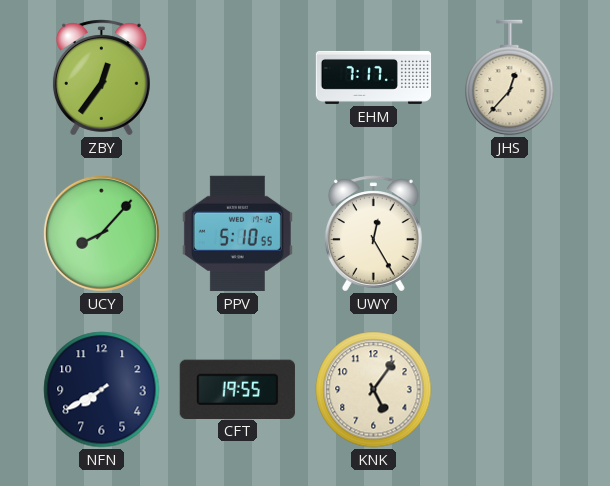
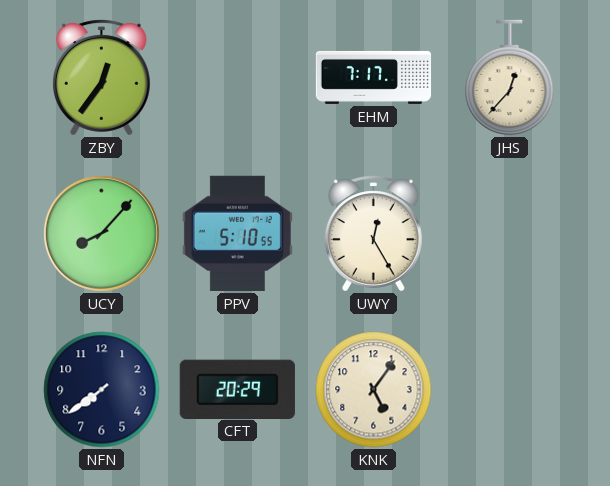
NFN: 7:40 -> 7:39 (102, 390)
CFT: 19:55 -> 20:29 (237, 389)
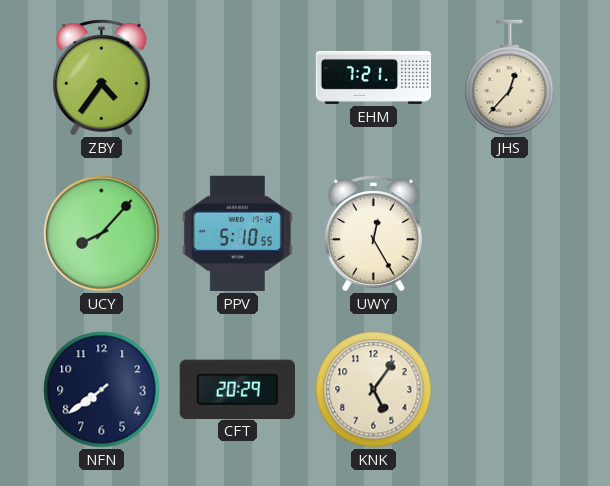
ZBY: 12:36 -> 4:36 (101, 78)
EHM: 7:17 -> 7:21 (374, 77)
